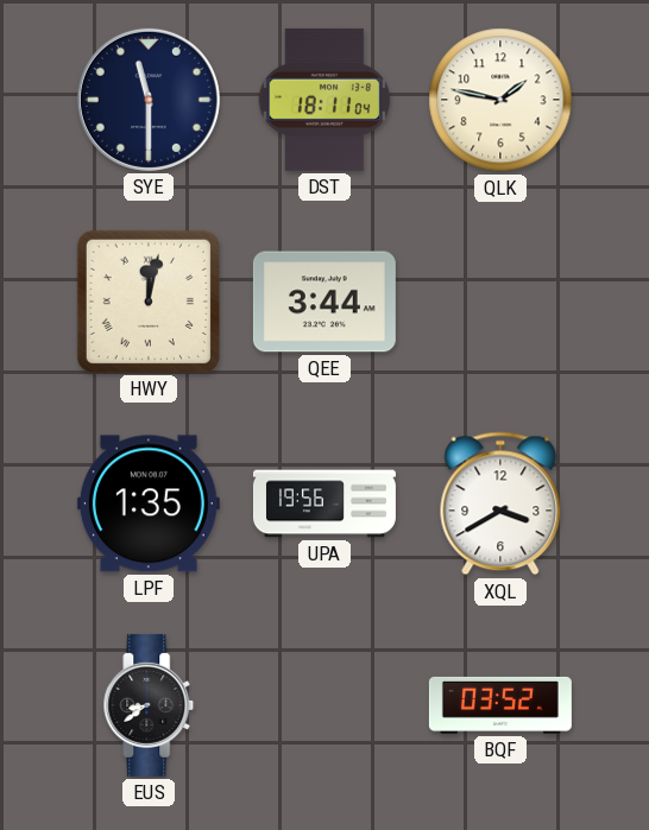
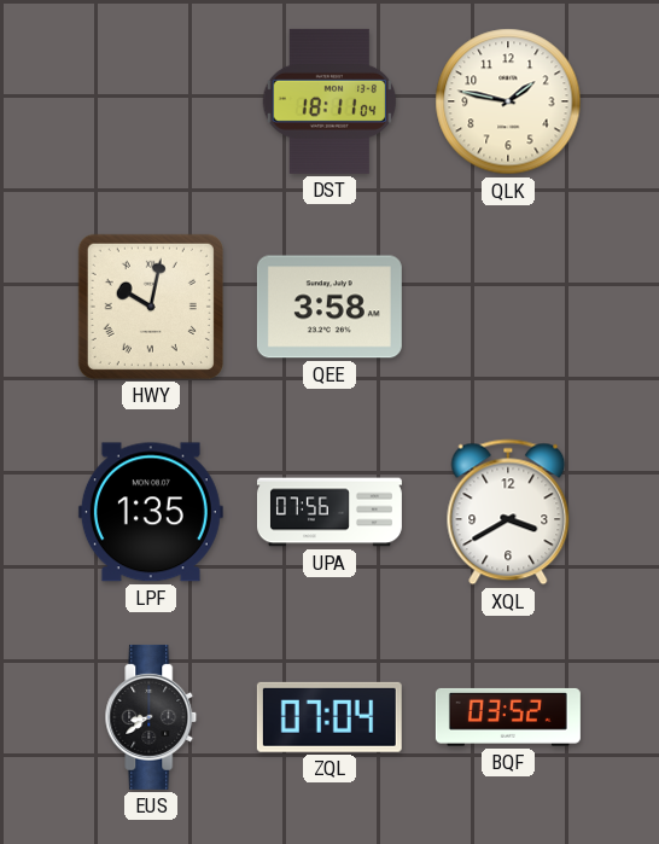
SYE: 11:30 -> none (149, 100)
HWY: 12:02 -> 10:02 (151, 307)
QEE: 3:44 -> 3:58 (329, 307)
UPA: 19:56 -> 07:56 (329, 512)
ZQL: none -> 07:04 (329, 717)
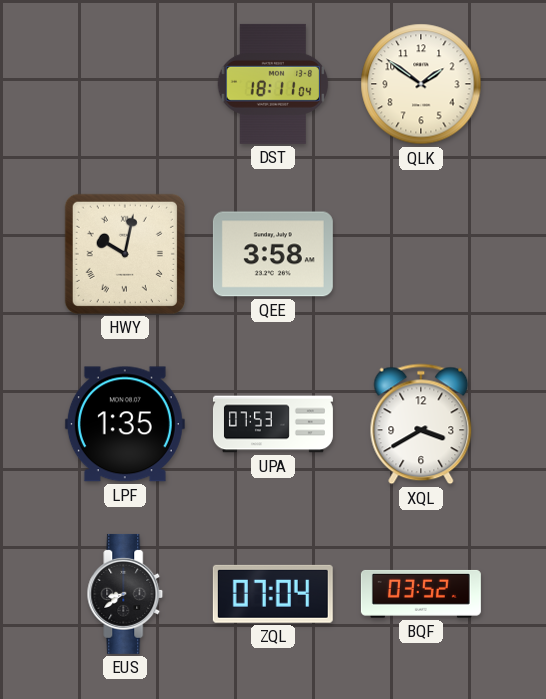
QLK: 1:47 -> 1:51 (421, 84)
UPA: 07:56 -> 07:53 (273, 424)
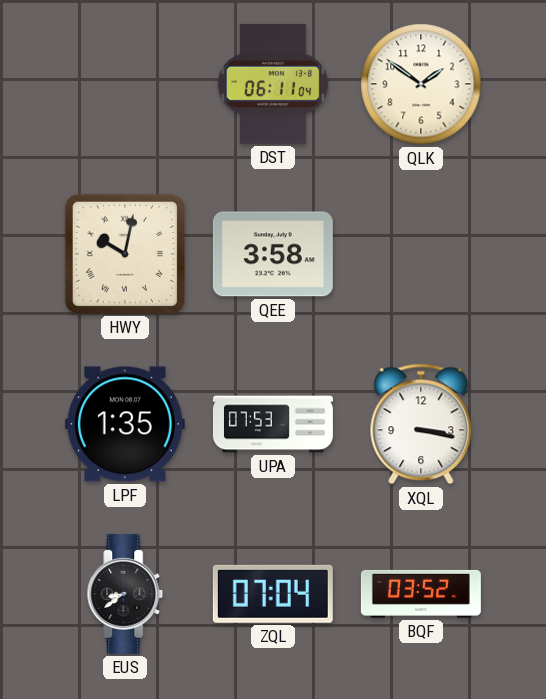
DST: 18:11 -> 06:11 (273, 84)
XQL: 3:40 -> 3:17 (421, 424)
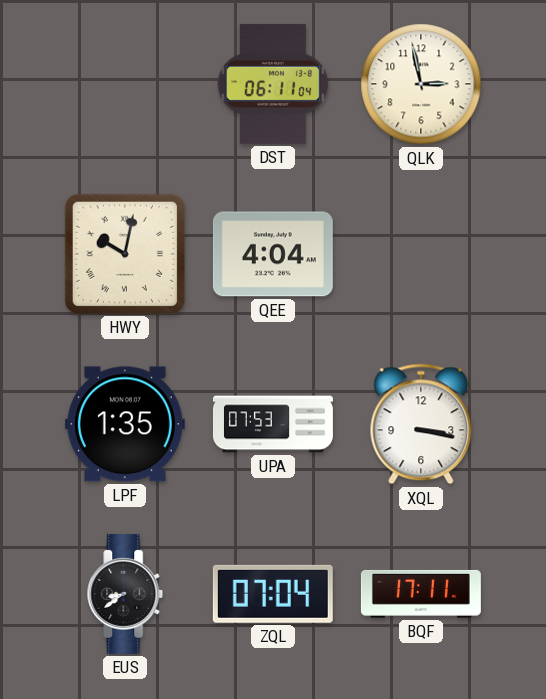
QLK: 1:51 -> 2:58 (421, 84)
QEE: 3:58 -> 4:04 (273, 254)
BQF: 03:52 -> 17:11 (421, 594)
